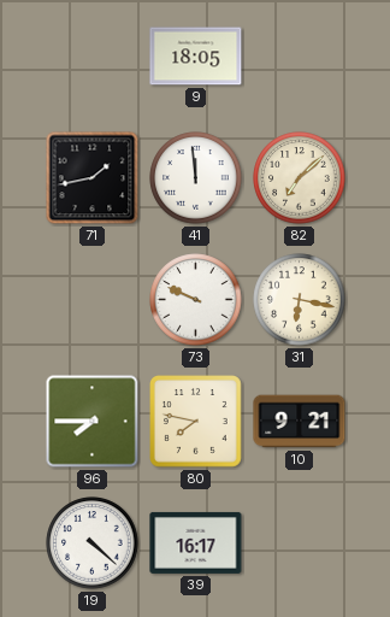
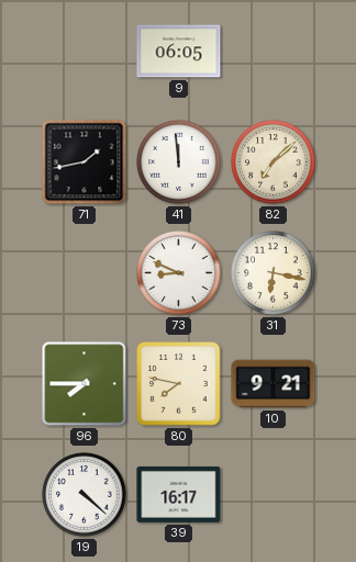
9: 18:05 -> 06:05 (179, 52)
73: 9:49 -> 8:49 (179, 273)
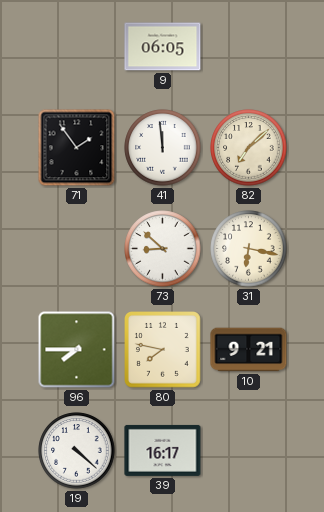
71: 1:43 -> 1:54 (77, 148)
73: 8:49 -> 8:52 (163, 249)
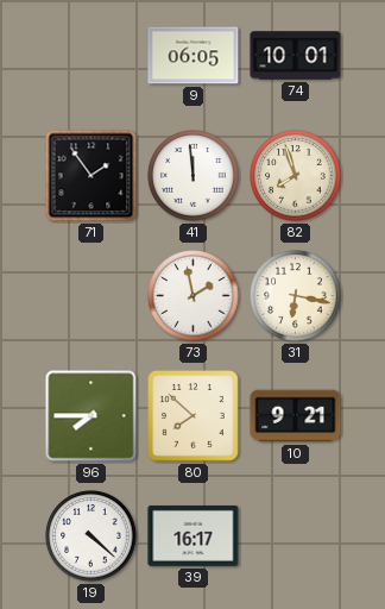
74: none -> 10:01 (296, 56)
82: 7:08 -> 7:57 (296, 176)
73: 8:52 -> 1:58 (194, 296)
80: 7:47 -> 7:52 (194, 416)
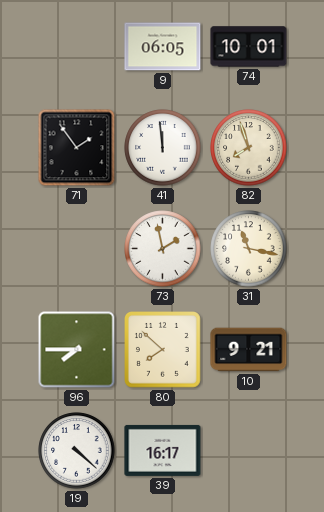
31: 6:17 -> 11:17 (249, 249)
